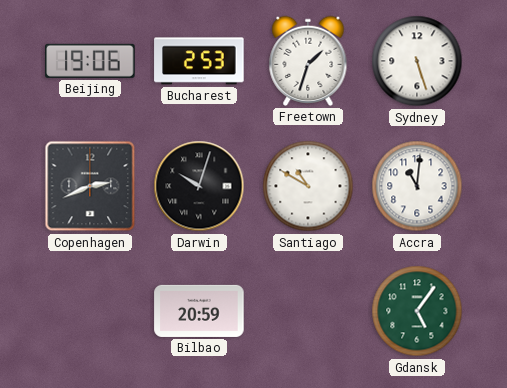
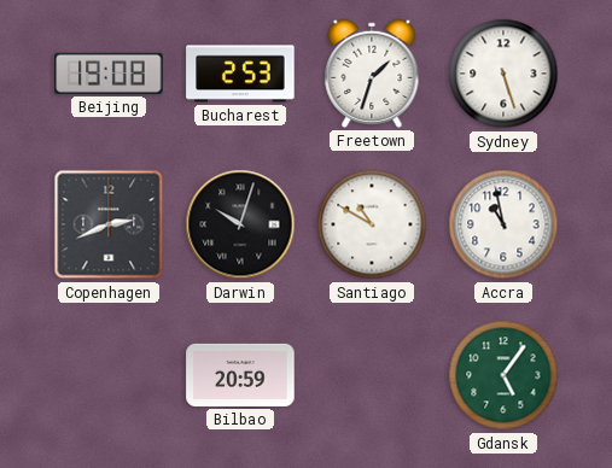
Beijing: 19:06 -> 19:08 (109, 74)
Accra: 11:01 -> 10:58 (503, 224)
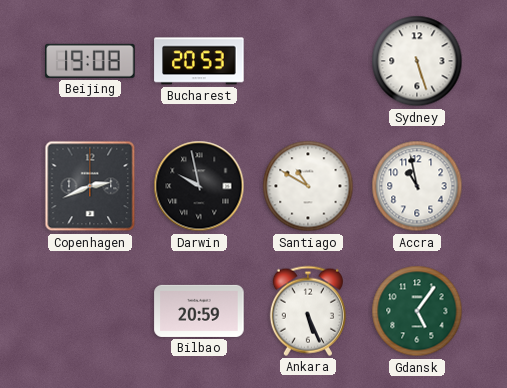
Bucharest: 2:53 -> 20:53 (199, 61)
Freetown: 1:33 -> none (372, 74)
Darwin: 10:03 -> 9:58 (199, 186)
Ankara: none -> 5:26 (308, 311)
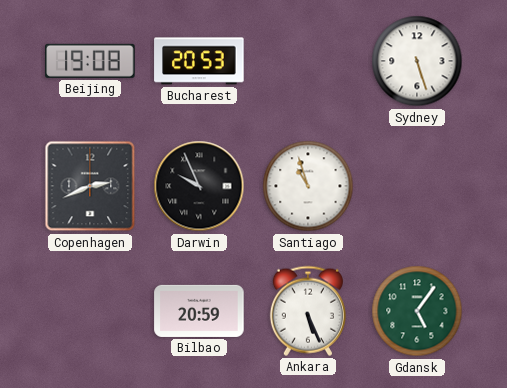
Darwin: 9:58 -> 9:56 (199, 186)
Santiago: 10:50 -> 10:57 (308, 186)
Accra: 10:58 -> none (417, 186)
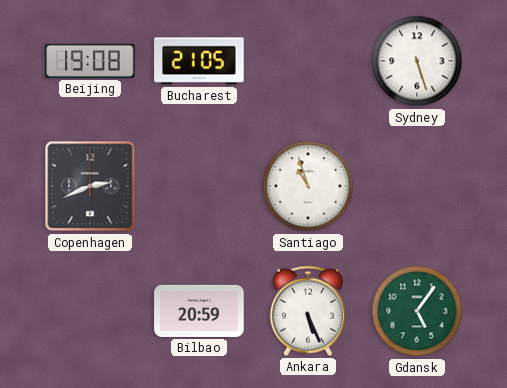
Bucharest: 20:53 -> 21:05 (199, 61)
Darwin: 9:56 -> none (199, 186)
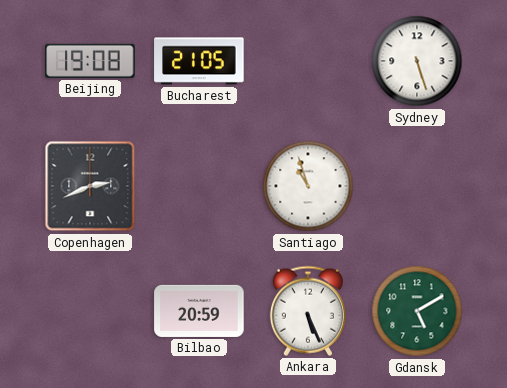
Gdansk: 5:06 -> 5:10 (417, 311)
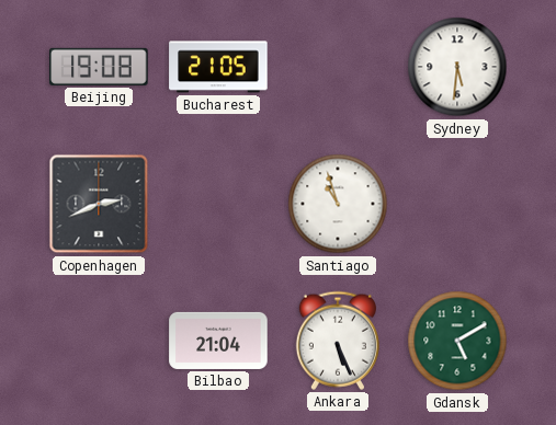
Sydney: 5:27 -> 5:31 (457, 67)
Bilbao: 20:59 -> 21:04 (218, 341)
